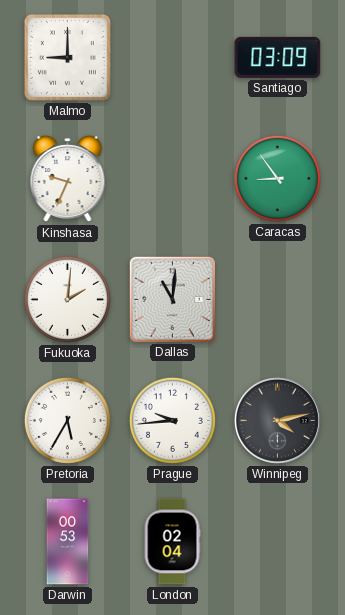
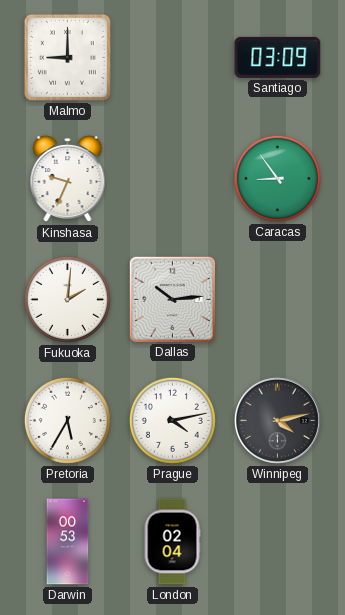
Dallas: 11:01 -> 10:14 (172, 299)
Prague: 9:44 -> 4:13 (172, 420)
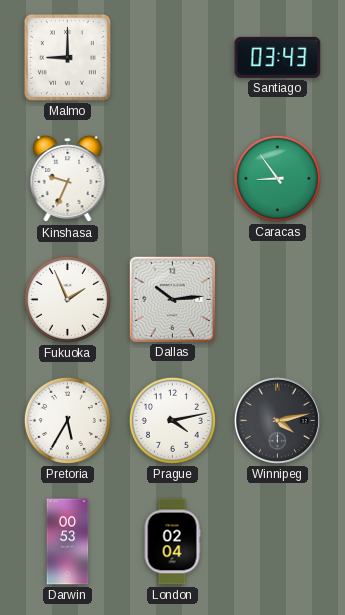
Santiago: 03:09 -> 03:43 (278, 57)
Fukuoka: 2:01 -> 1:56 (67, 299)
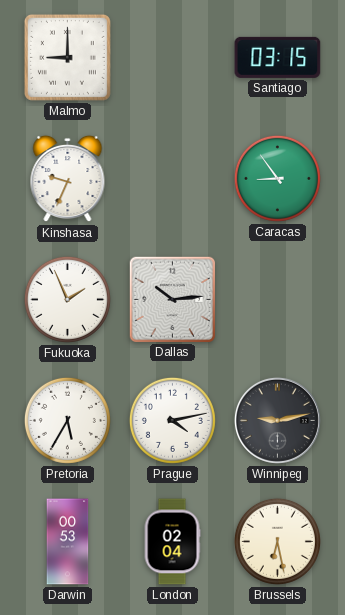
Santiago: 03:43 -> 03:15 (278, 57)
Winnipeg: 4:13 -> 9:13 (277, 420)
Brussels: none -> 6:28 (277, 541)
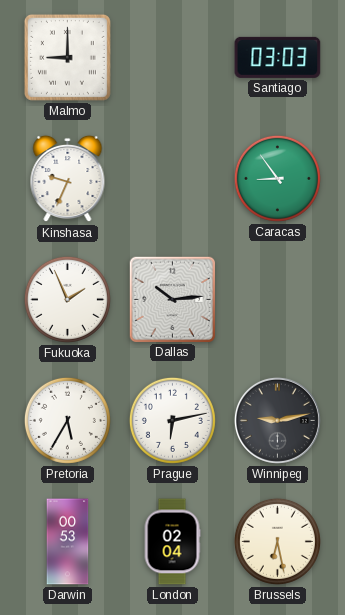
Santiago: 03:15 -> 03:03 (278, 57)
Prague: 4:13 -> 6:13 (172, 420)
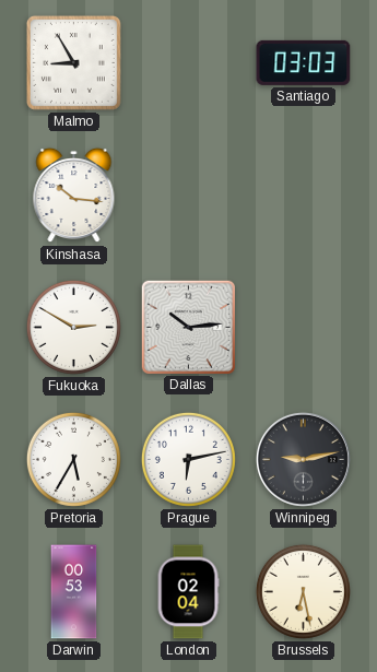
Malmo: 9:00 -> 8:55 (73, 62)
Kinshasa: 9:34 -> 10:16 (74, 196)
Caracas: 8:54 -> none (277, 178)
Fukuoka: 1:56 -> 2:50 (73, 327)
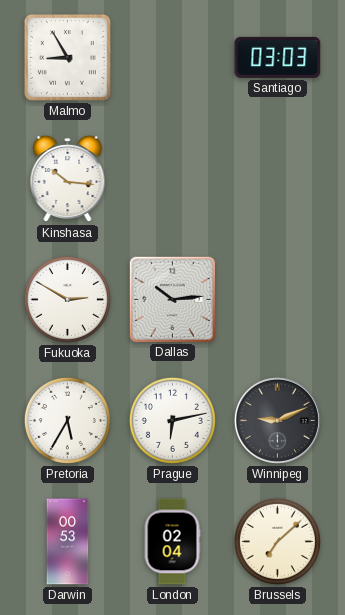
Winnipeg: 9:13 -> 9:11 (277, 420)
Brussels: 6:28 -> 7:08 (277, 541)
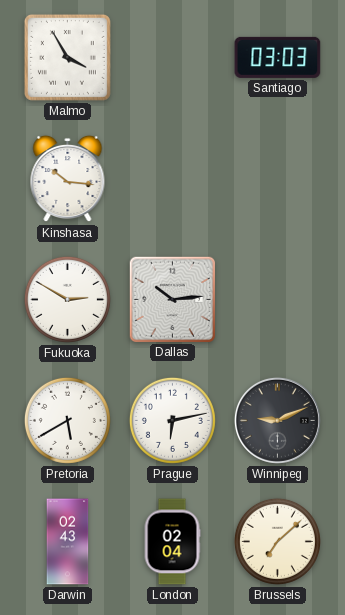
Malmo: 8:55 -> 3:55 (67, 57)
Pretoria: 5:35 -> 5:40 (67, 420)
Darwin: 00:53 -> 02:43 (68, 542)
